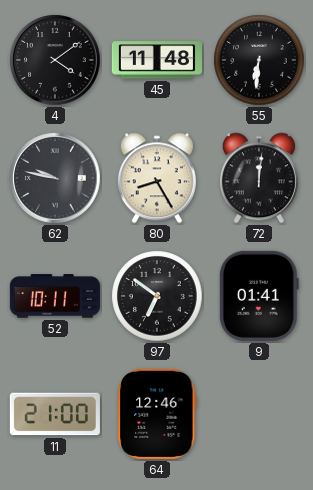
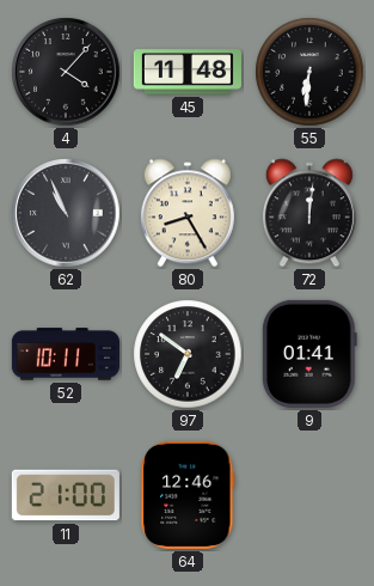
4: 4:09 -> 4:07 (66, 72)
62: 9:47 -> 10:56 (66, 213)
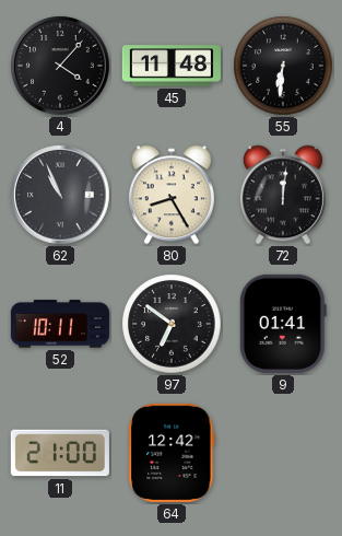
64: 12:46 -> 12:42 (172, 453)
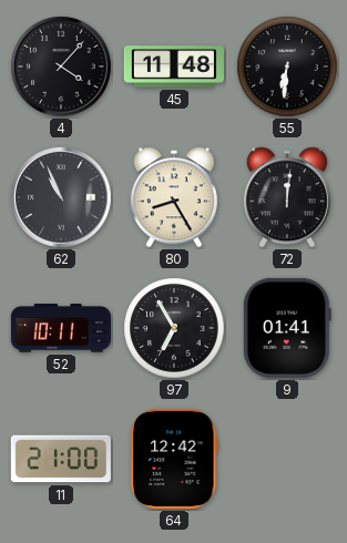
97: 6:51 -> 6:55 (174, 328)
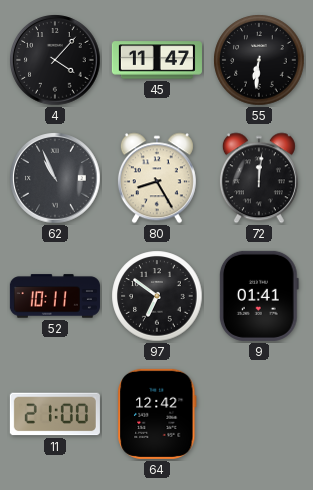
45: 11:48 -> 11:47 (157, 60)
97: 6:55 -> 6:51 (157, 296)
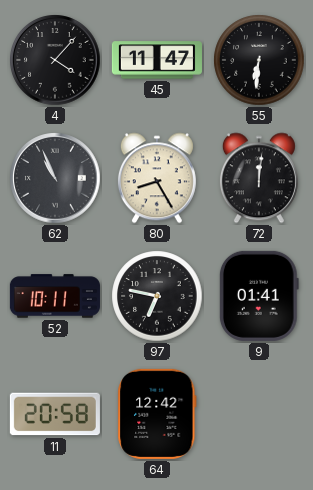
97: 6:51 -> 6:47 (157, 296)
11: 21:00 -> 20:58 (55, 414)
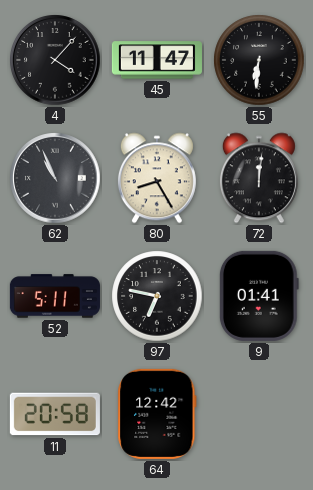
52: 10:11 -> 5:11 (55, 296)
